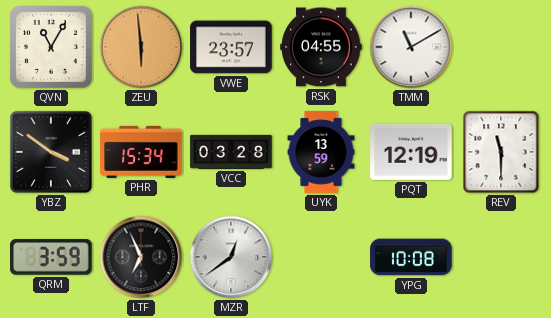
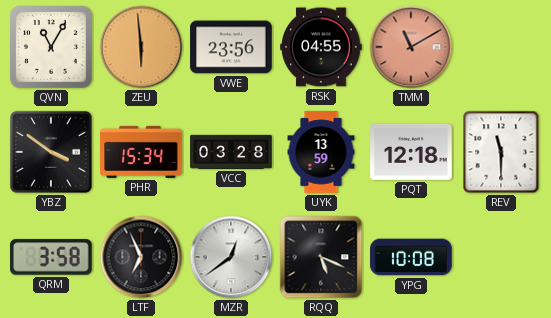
VWE: 23:57 -> 23:56 (231, 47)
TMM dial: white -> salmon (411, 47)
PQT: 12:19 -> 12:18 (411, 152)
QRM: 3:59 -> 3:58 (51, 257)
RQQ: none -> 5:19 (321, 257)
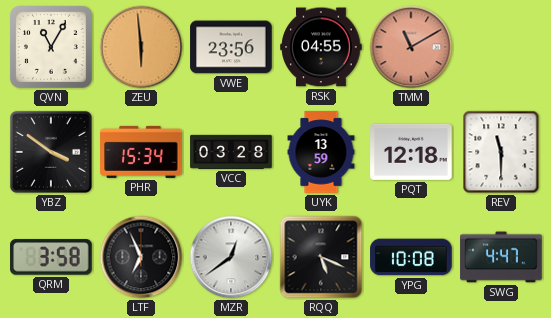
SWG: none -> 4:47 (501, 257)
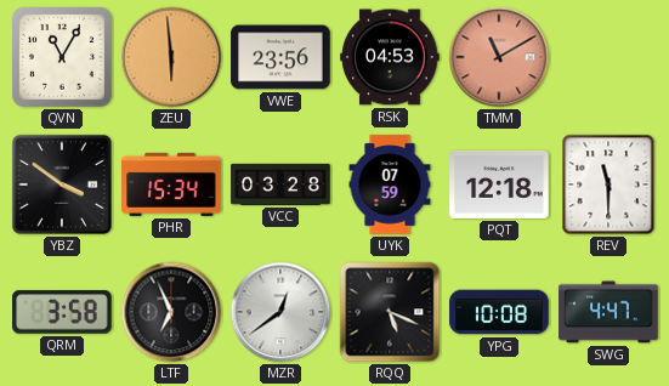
RSK: 04:55 -> 04:53 (390, 57)
UYK: 13:59 -> 07:59 (390, 185)
